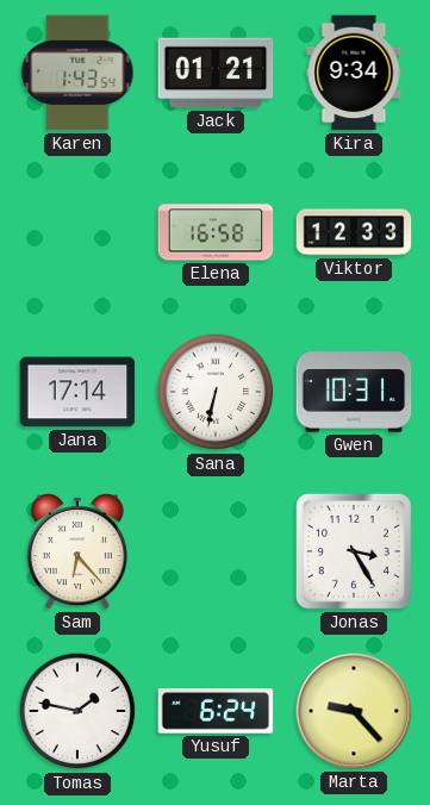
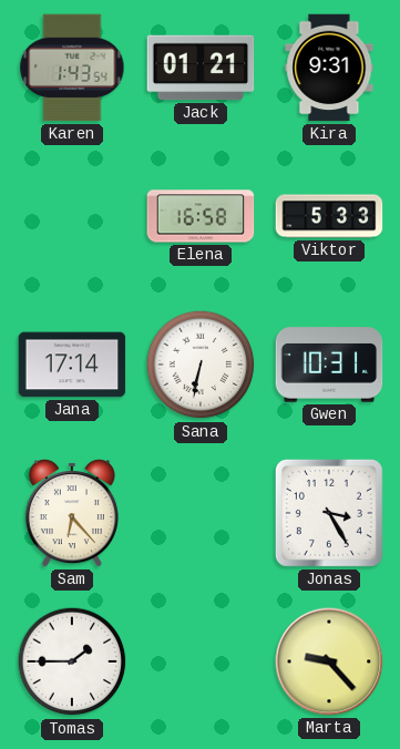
Kira: 9:34 -> 9:31 (329, 68)
Viktor: 12:33 -> 5:33 (329, 216)
Tomas: 1:47 -> 1:45 (72, 661)
Yusuf: 6:24 -> none (216, 711)
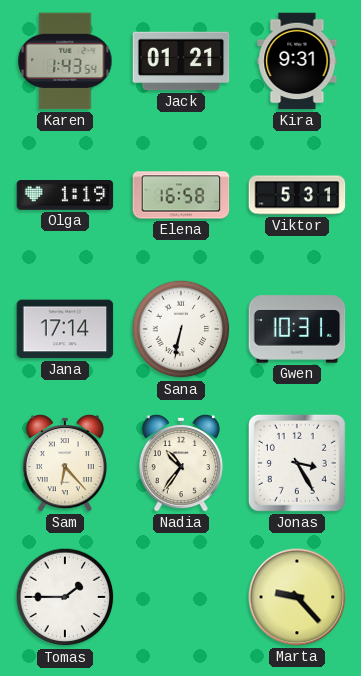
Olga: none -> 1:19 (65, 196)
Viktor: 5:33 -> 5:31 (297, 195)
Nadia: none -> 10:36 (181, 463)
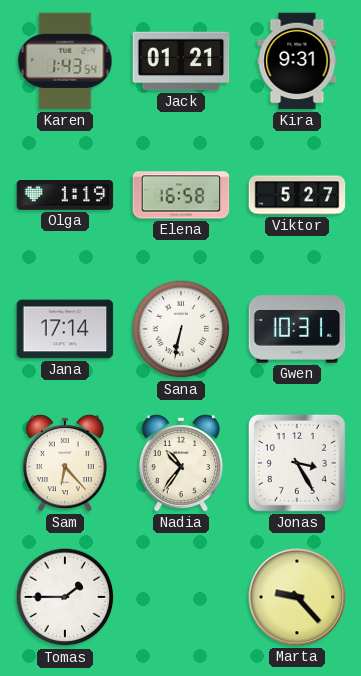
Viktor: 5:31 -> 5:27 (297, 195)
